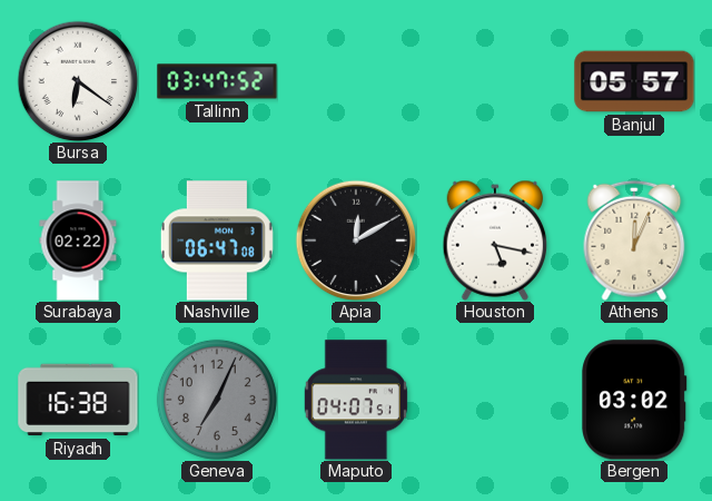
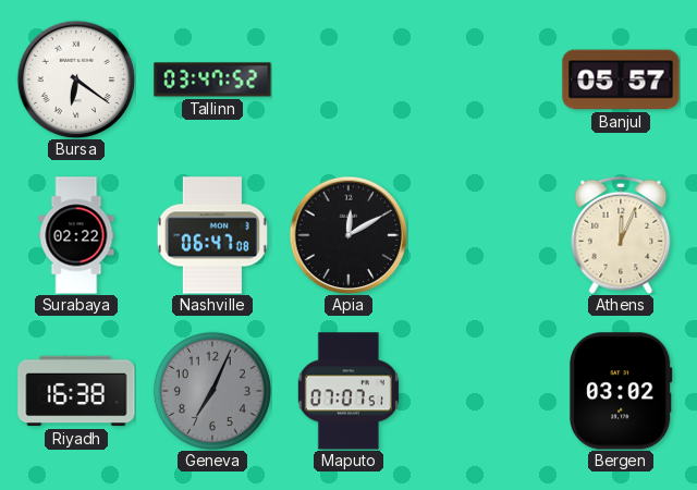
Houston: 5:17 -> none (495, 240)
Maputo: 04:07 -> 07:07 (348, 391)
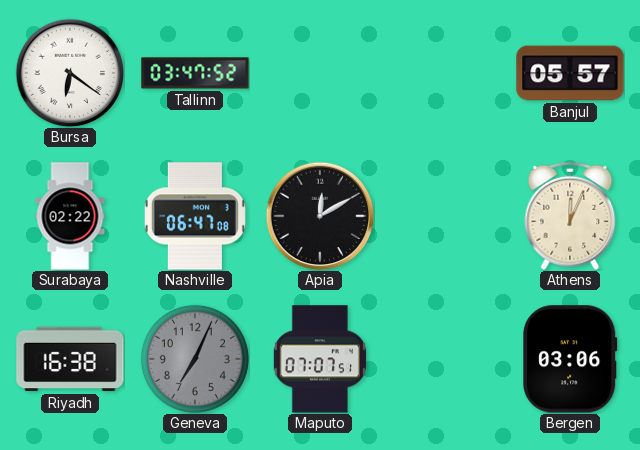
Bergen: 03:02 -> 03:06 (570, 359)
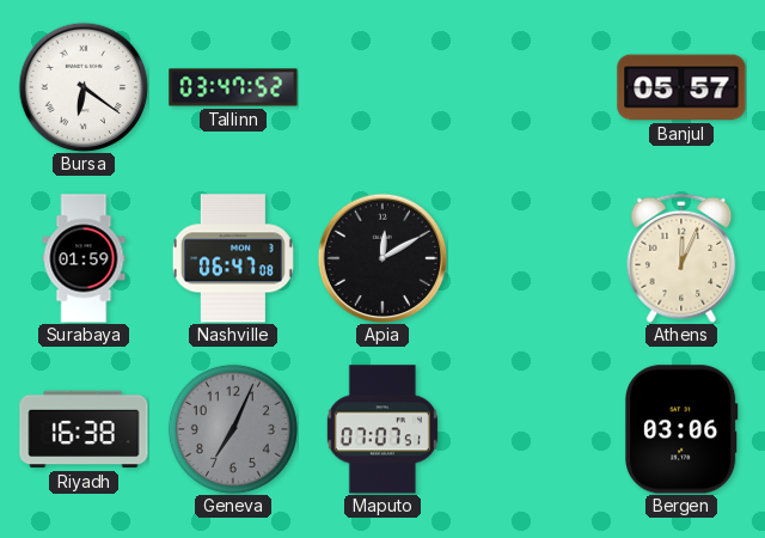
Surabaya: 02:22 -> 01:59 (84, 258)
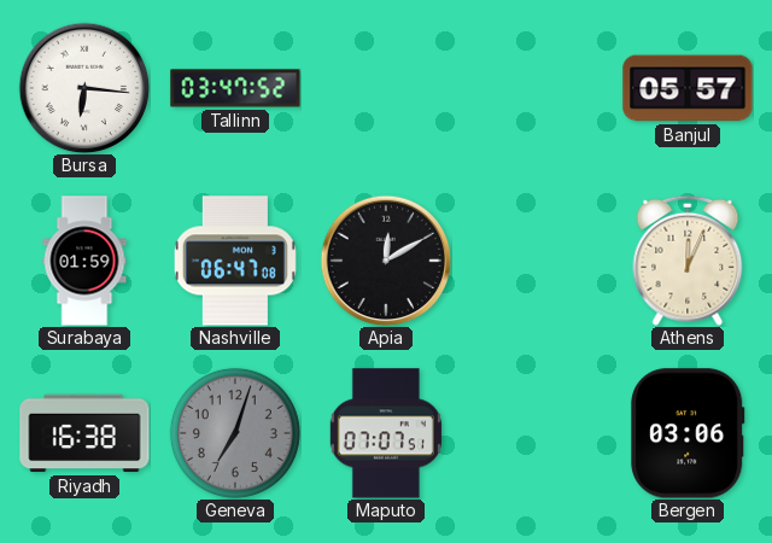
Bursa: 6:21 -> 6:16 (84, 88)
Geneva: 7:04 -> 7:03 (235, 433)
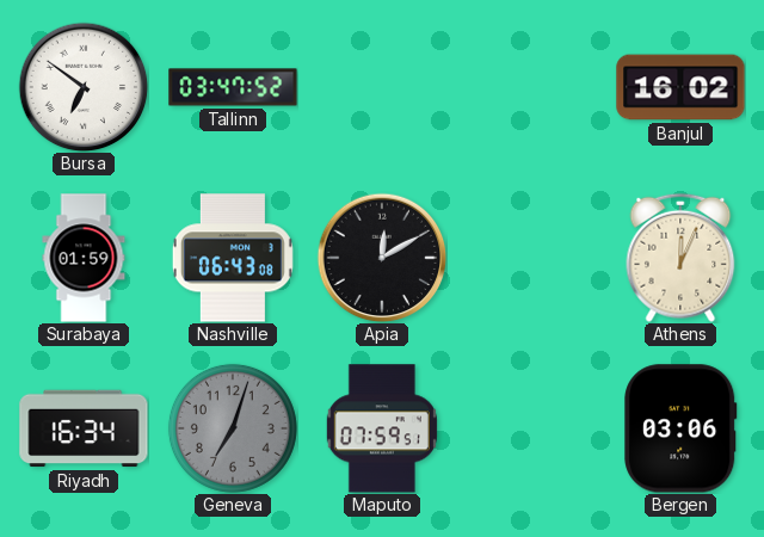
Bursa: 6:16 -> 6:51 (84, 87)
Banjul: 05:57 -> 16:02 (680, 87)
Nashville: 06:47 -> 06:43 (233, 258)
Riyadh: 16:38 -> 16:34 (84, 428)
Maputo: 07:07 -> 07:59 (382, 428)
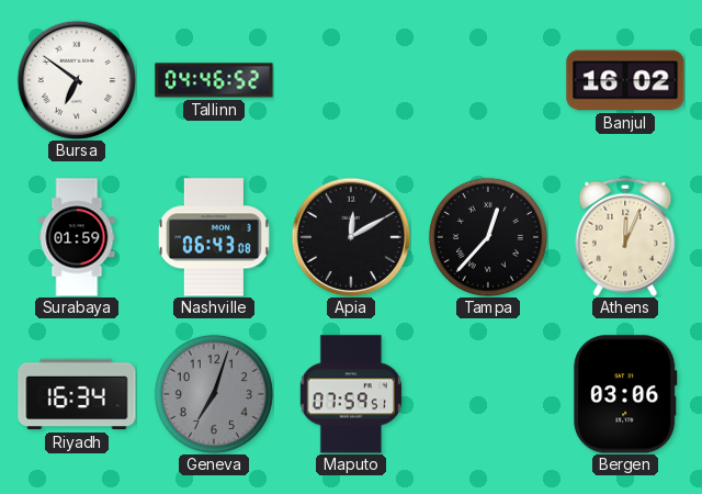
Tallinn: 03:47 -> 04:46 (214, 80)
Tampa: none -> 12:37 (488, 237)
